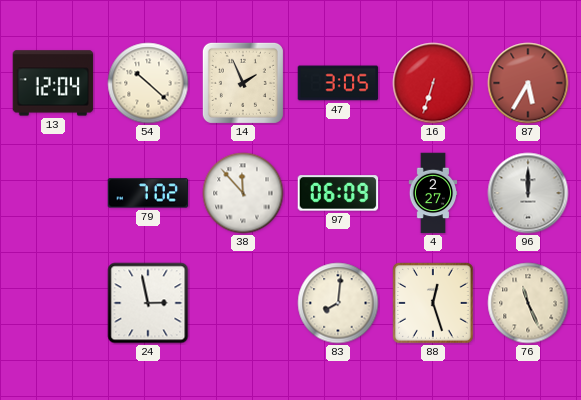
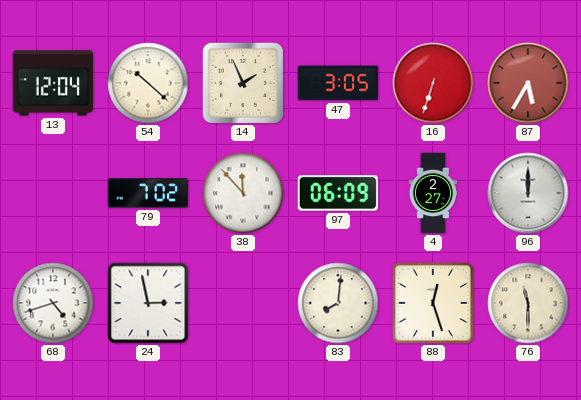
68: none -> 4:42 (53, 303)
76: 11:26 -> 11:30 (528, 303)
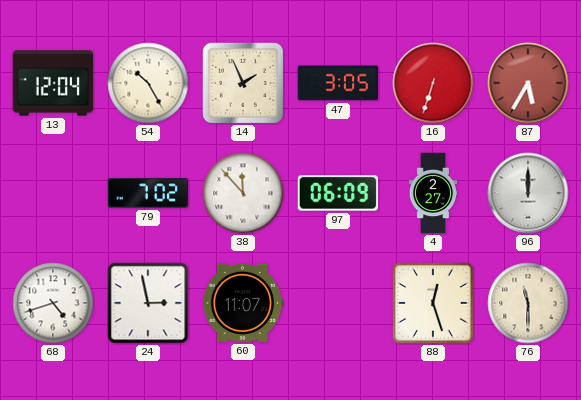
54: 10:22 -> 10:25 (148, 83)
60: none -> 11:07 (243, 303)
83: 8:01 -> none (338, 303)
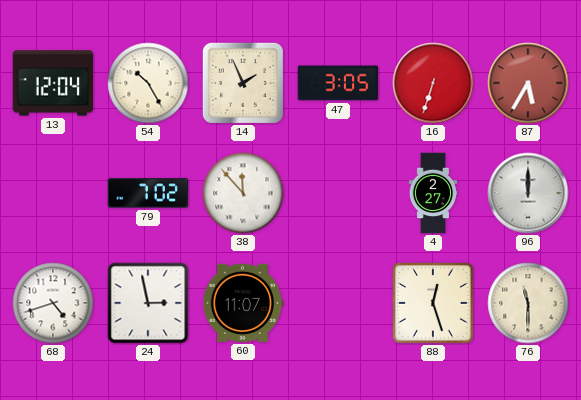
97: 06:09 -> none (338, 193)
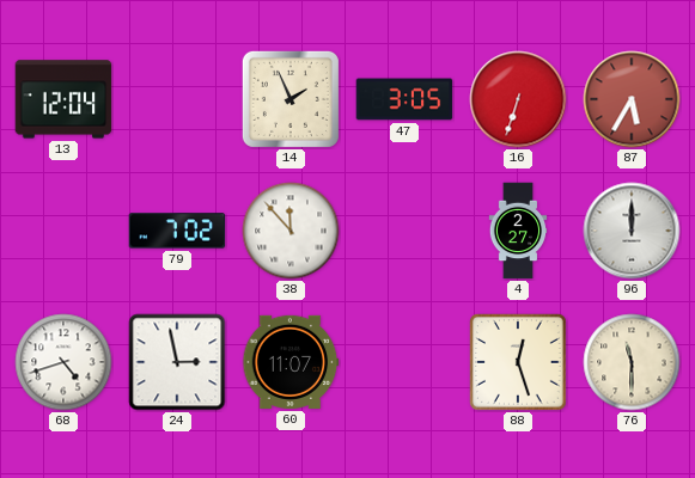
54: 10:25 -> none (148, 83)
